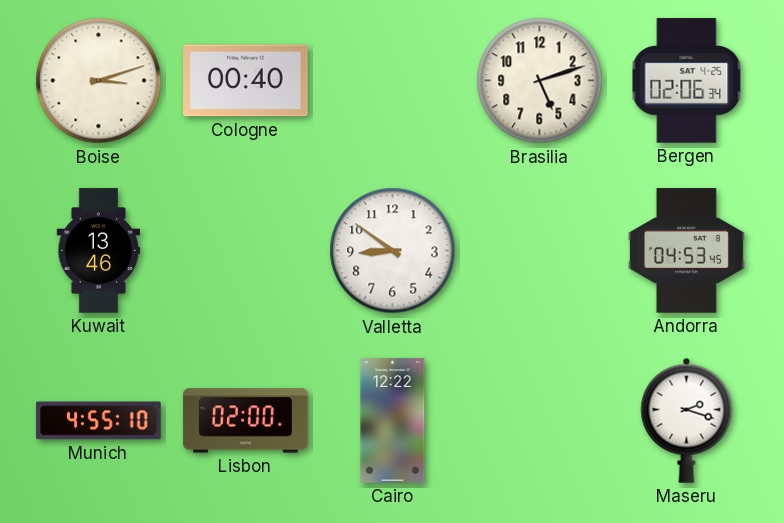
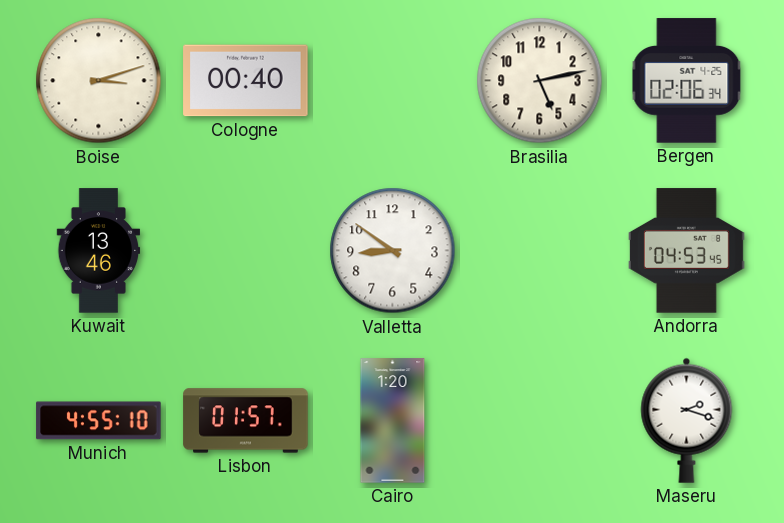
Brasilia: 5:12 -> 5:13 (540, 81)
Lisbon: 02:00 -> 01:57 (246, 421)
Cairo: 12:22 -> 1:20 (393, 421)
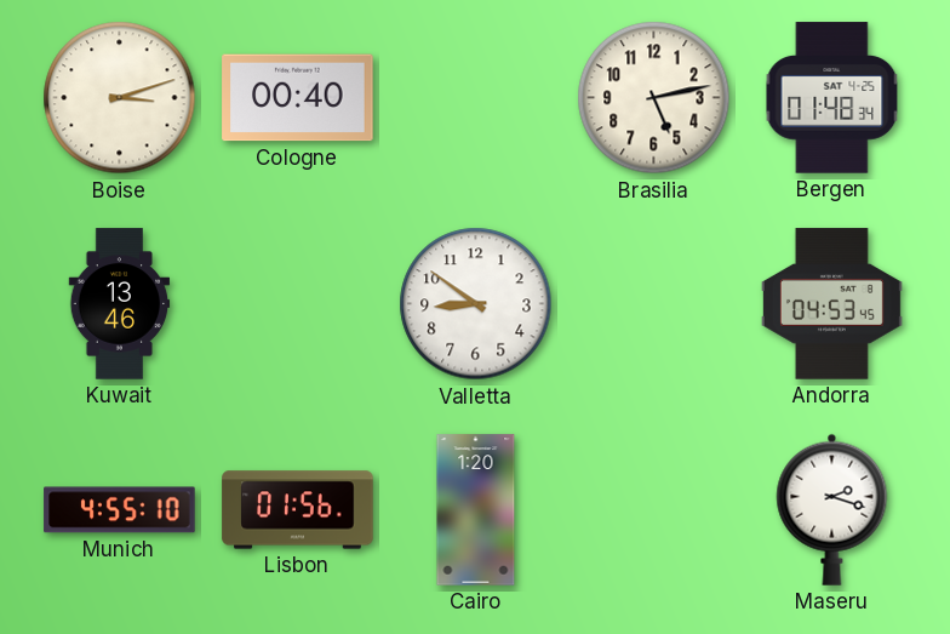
Bergen: 02:06 -> 01:48 (832, 98)
Lisbon: 01:57 -> 01:56 (298, 510)
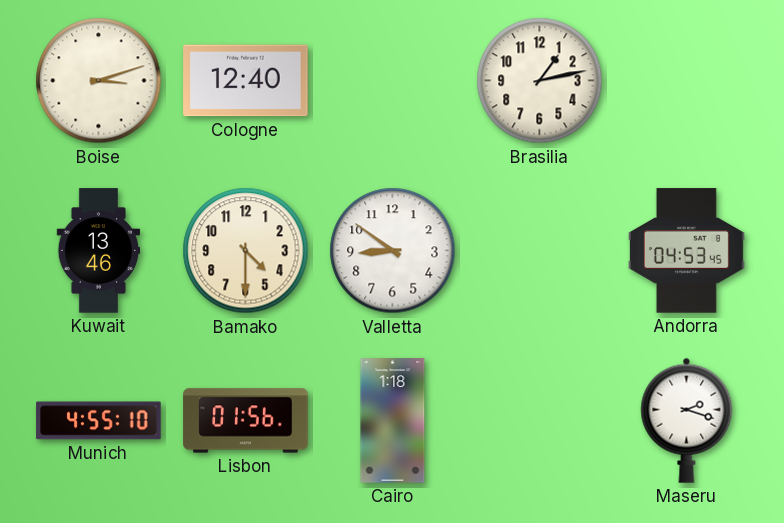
Cologne: 00:40 -> 12:40 (246, 81)
Brasilia: 5:13 -> 1:13 (540, 81)
Bergen: 01:48 -> none (832, 98)
Bamako: none -> 4:30 (246, 251)
Cairo: 1:20 -> 1:18 (393, 421)
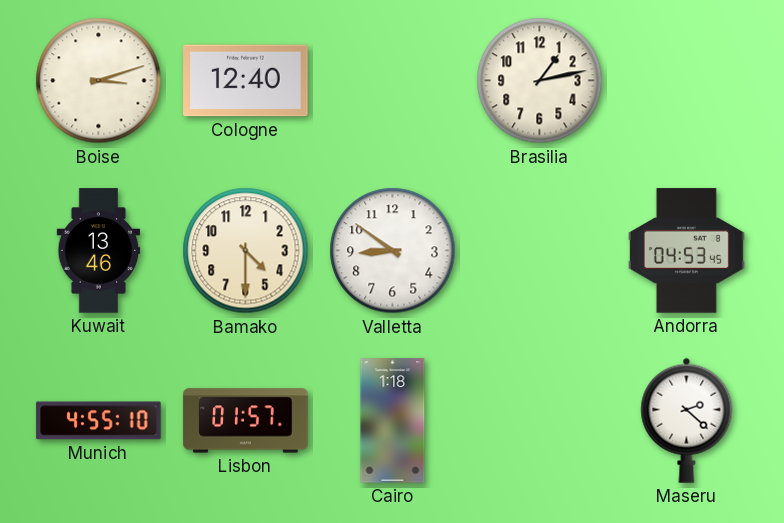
Lisbon: 01:56 -> 01:57 (246, 421)
Maseru: 2:18 -> 2:22 (687, 420)
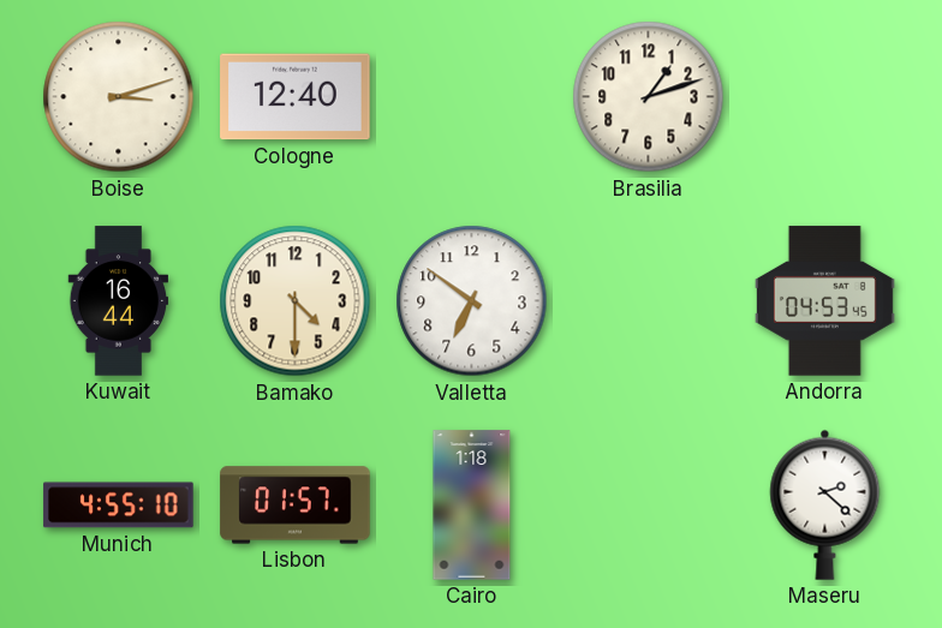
Brasilia: 1:13 -> 1:12 (649, 97)
Kuwait: 13:46 -> 16:44 (119, 301)
Valletta: 8:51 -> 6:51 (472, 301)
